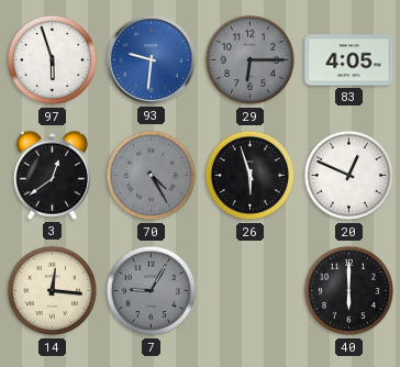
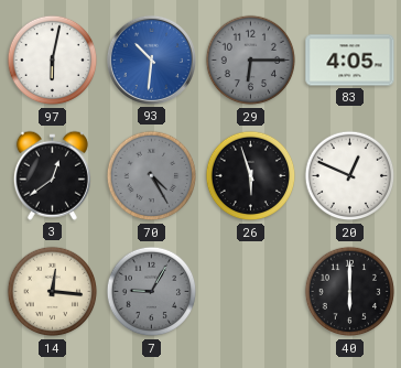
97: 5:57 -> 6:02 (53, 61)
93: 9:31 -> 10:31 (151, 59)
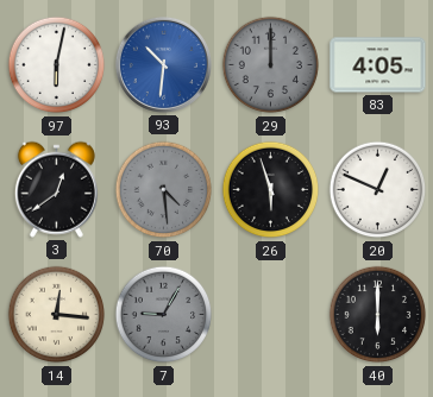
29: 6:15 -> 12:00 (271, 65)
70: 4:25 -> 4:29 (164, 190)
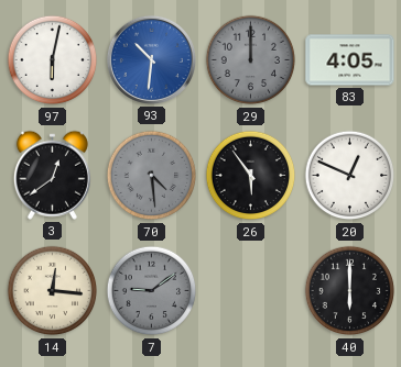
26: 5:57 -> 5:54 (251, 176)
7: 9:05 -> 9:09 (152, 291)
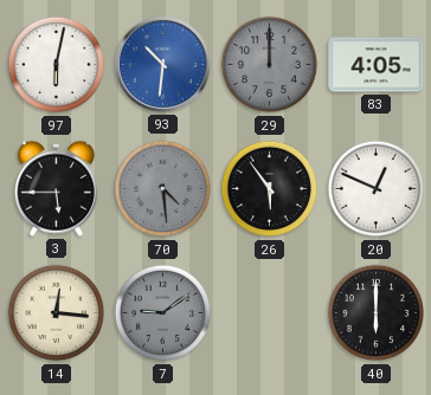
3: 12:39 -> 5:45 (56, 188)
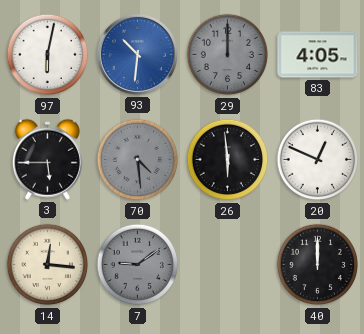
26: 5:54 -> 5:59 (228, 160)
40: 6:00 -> 12:00 (318, 265)
